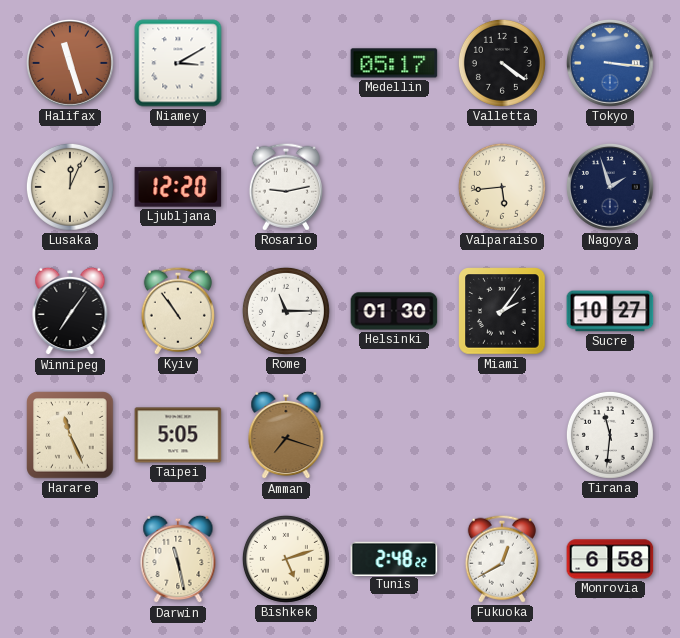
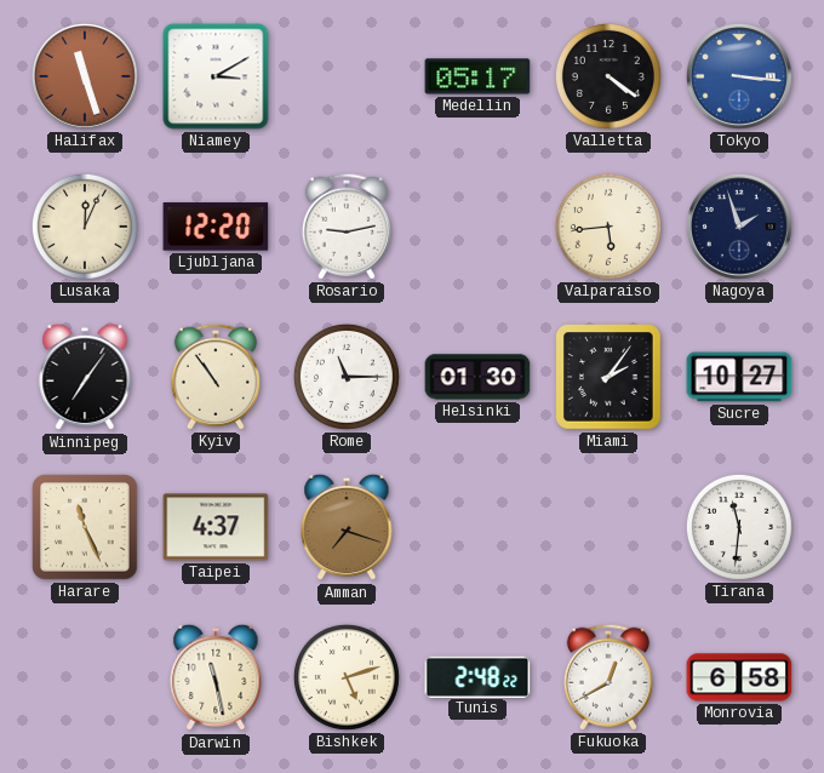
Taipei: 5:05 -> 4:37 (216, 527)
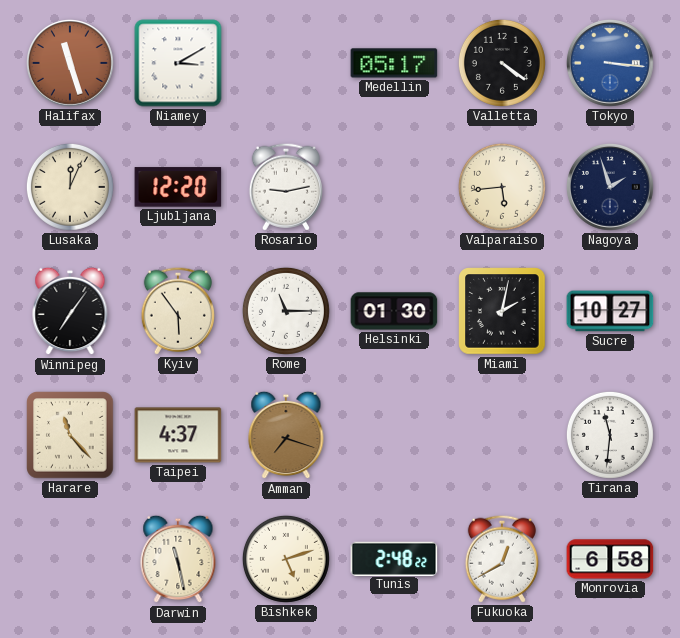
Kyiv: 10:54 -> 5:54 (178, 311)
Miami: 2:06 -> 2:02 (502, 311)
Harare: 11:26 -> 11:23 (70, 435)
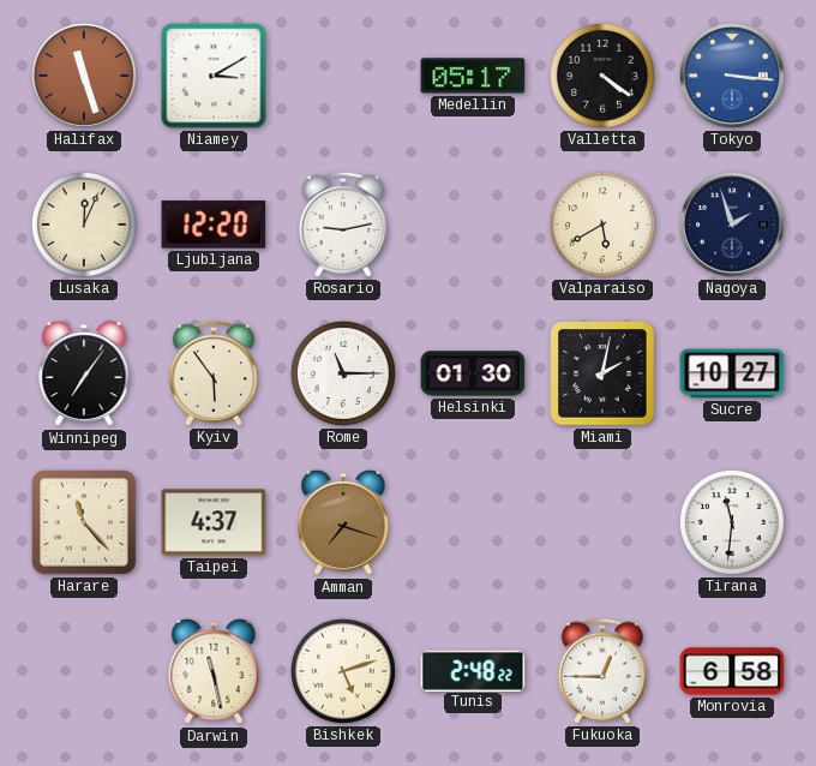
Valparaiso: 5:44 -> 5:40 (602, 225)
Fukuoka: 12:40 -> 12:45 (602, 671)
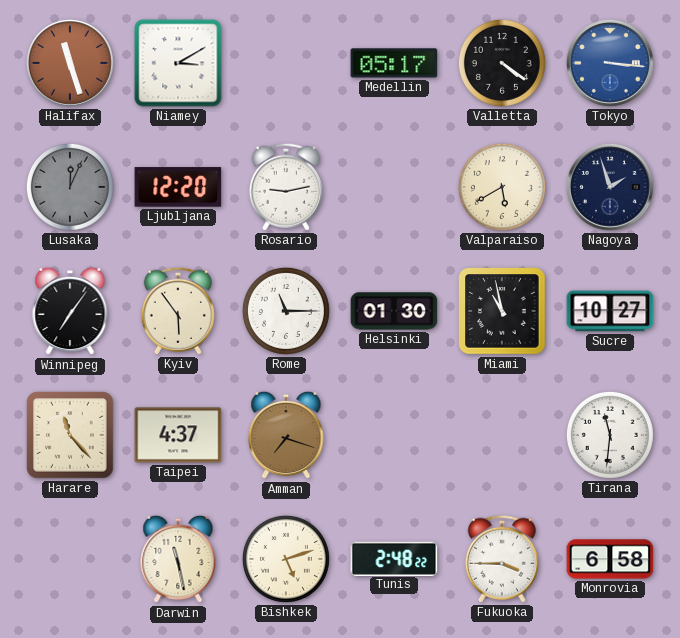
Lusaka dial: cream -> grey (70, 187)
Miami: 2:02 -> 10:58 (502, 311)
Fukuoka: 12:45 -> 3:45 (502, 559)
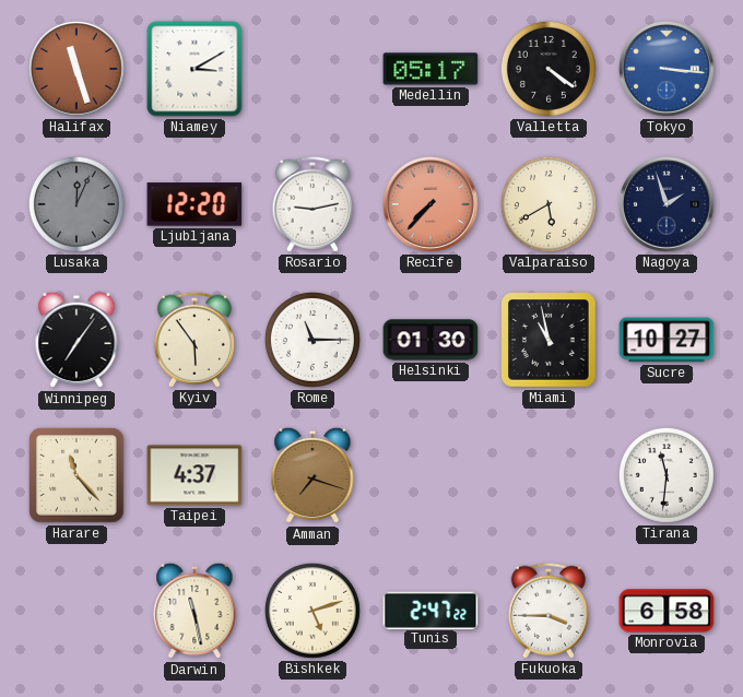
Recife: none -> 7:37 (431, 204)
Tunis: 2:48 -> 2:47 (431, 610)
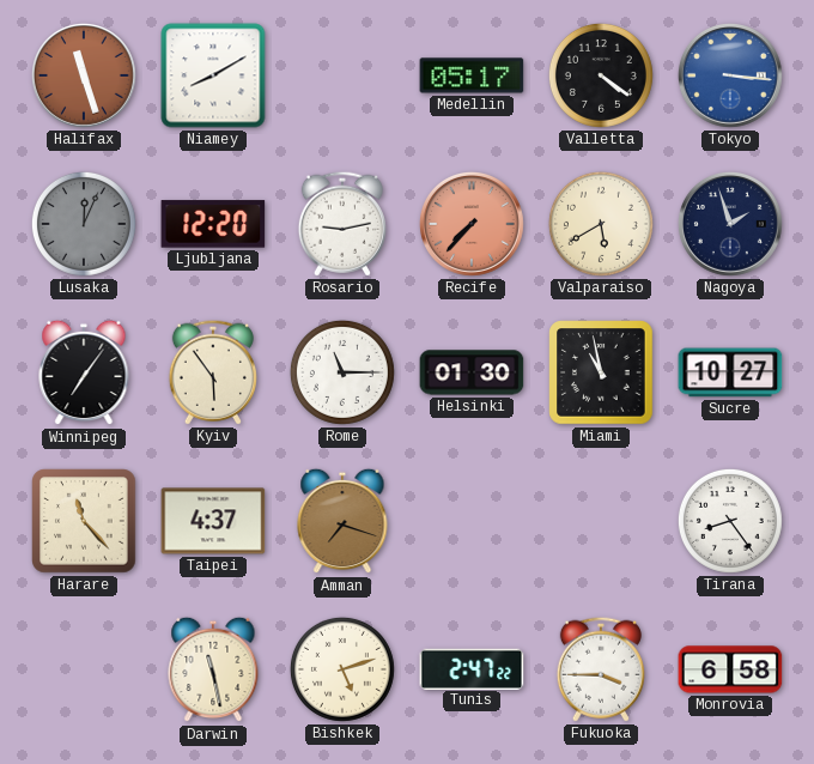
Niamey: 3:10 -> 8:10 (213, 75)
Tirana: 11:31 -> 8:24 (730, 521)
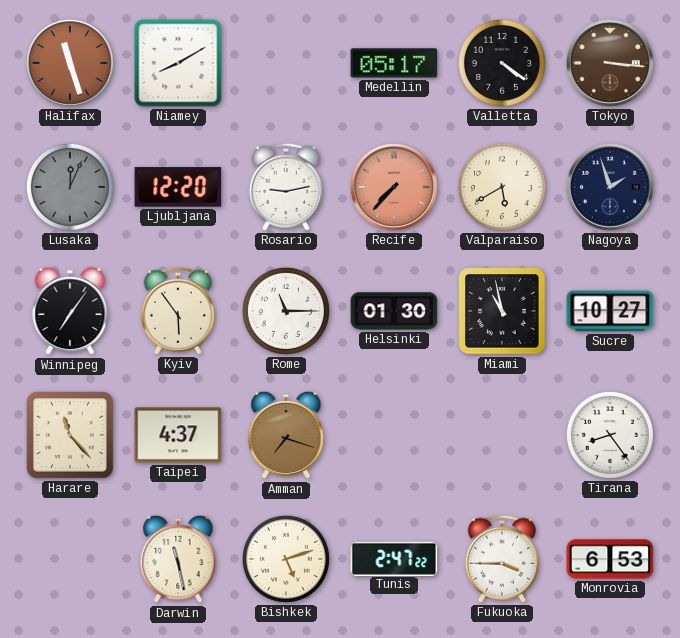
Tokyo dial: blue -> brown (610, 63)
Monrovia: 6:58 -> 6:53 (610, 559)
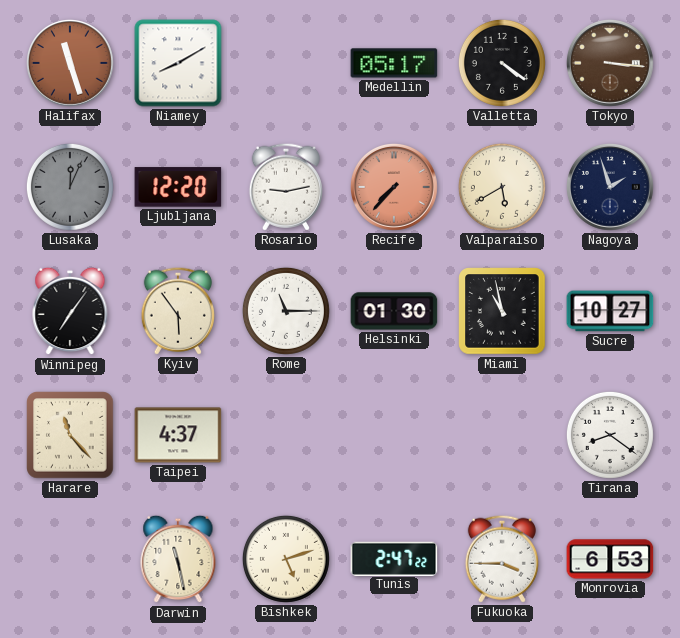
Amman: 7:18 -> none (286, 435)
Tirana: 8:24 -> 8:21 (610, 435)
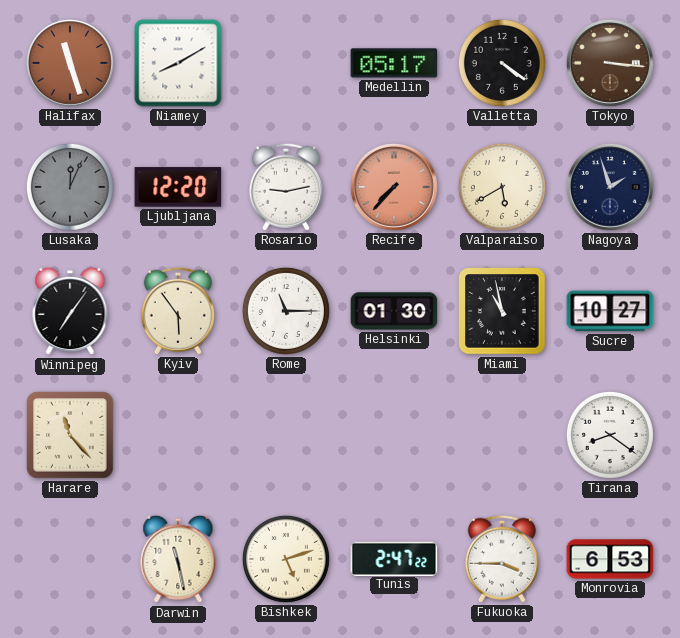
Taipei: 4:37 -> none (178, 435)
